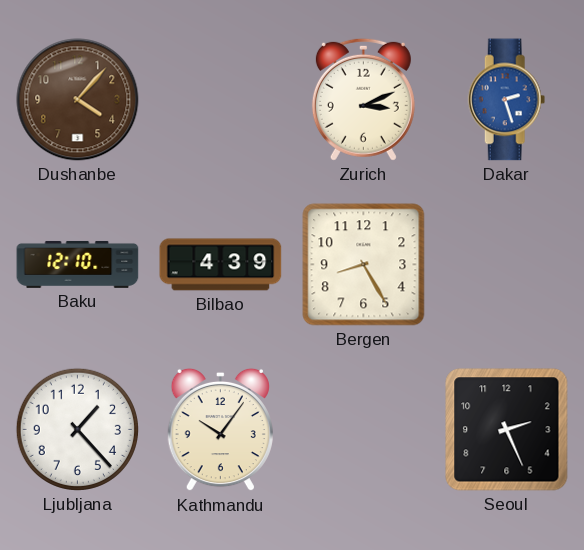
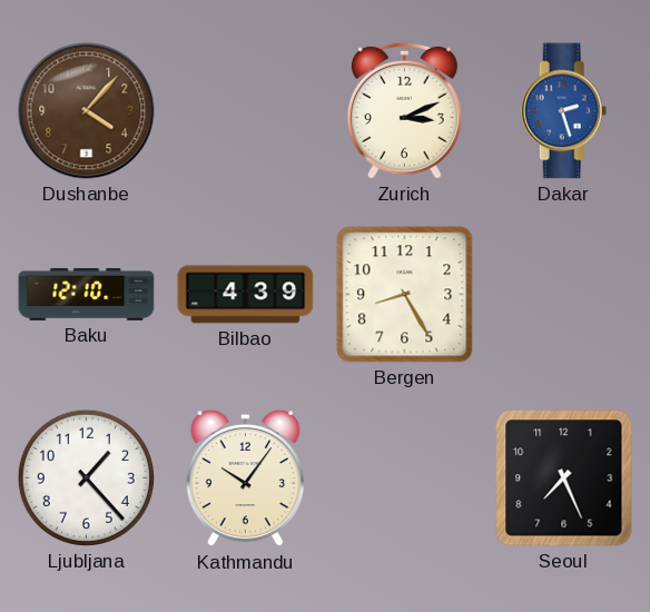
Seoul: 2:26 -> 7:26 (564, 478)
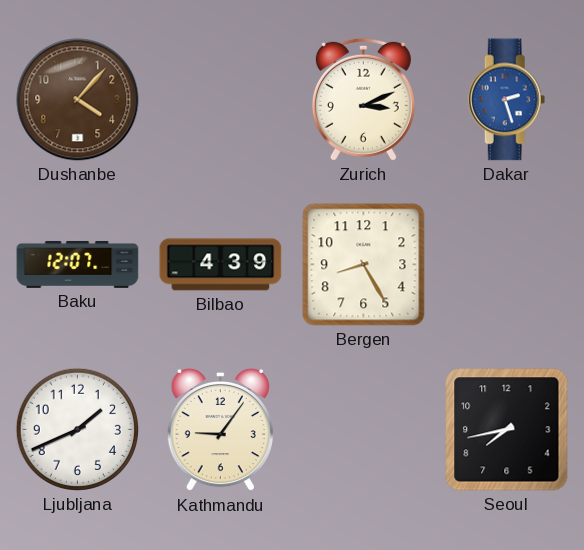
Baku: 12:10 -> 12:07 (78, 264)
Ljubljana: 1:23 -> 1:41 (77, 429)
Kathmandu: 10:06 -> 9:06 (220, 430)
Seoul: 7:26 -> 7:43 (507, 430)
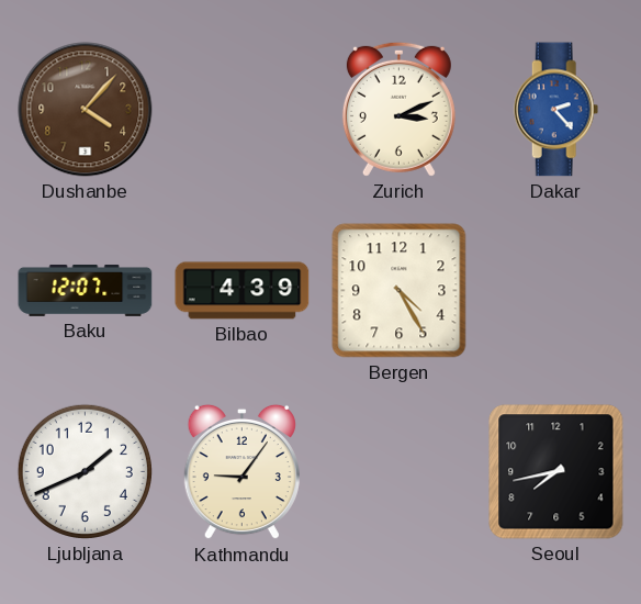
Dakar: 2:27 -> 2:23 (556, 110)
Bergen: 8:25 -> 4:25 (400, 291)
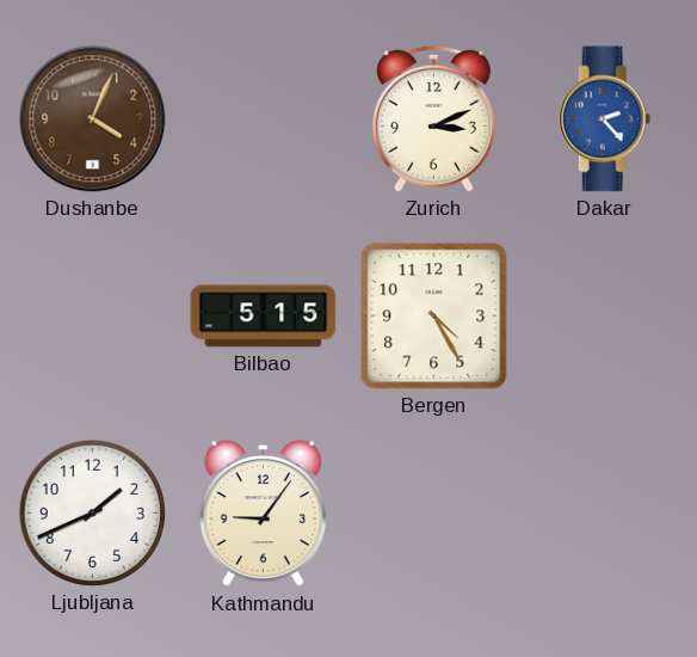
Dushanbe: 4:07 -> 4:04 (93, 119)
Baku: 12:07 -> none (86, 290)
Bilbao: 4:39 -> 5:15 (264, 317)
Seoul: 7:43 -> none (556, 472)
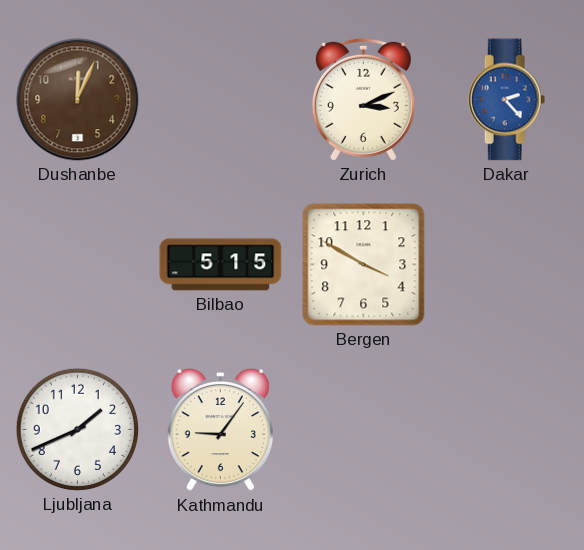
Dushanbe: 4:04 -> 12:04 (78, 100)
Bergen: 4:25 -> 3:50 (364, 265)
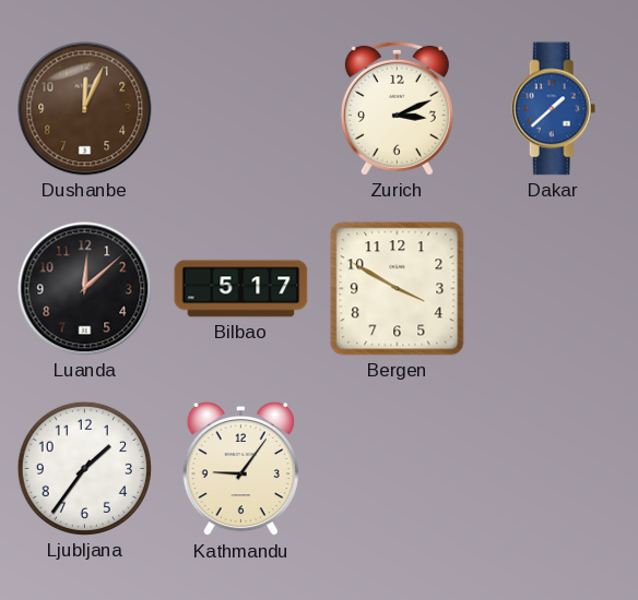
Dakar: 2:23 -> 1:38 (554, 109)
Luanda: none -> 12:08 (85, 289)
Bilbao: 5:15 -> 5:17 (241, 289)
Ljubljana: 1:41 -> 1:36 (84, 468)
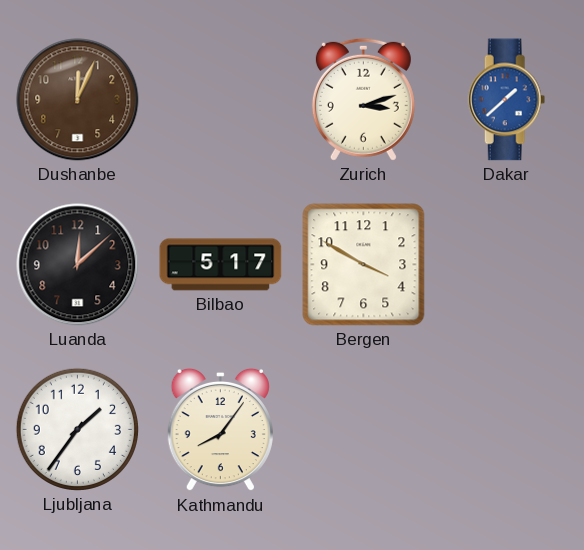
Zurich: 3:11 -> 3:12 (363, 99)
Kathmandu: 9:06 -> 8:06 (220, 430)
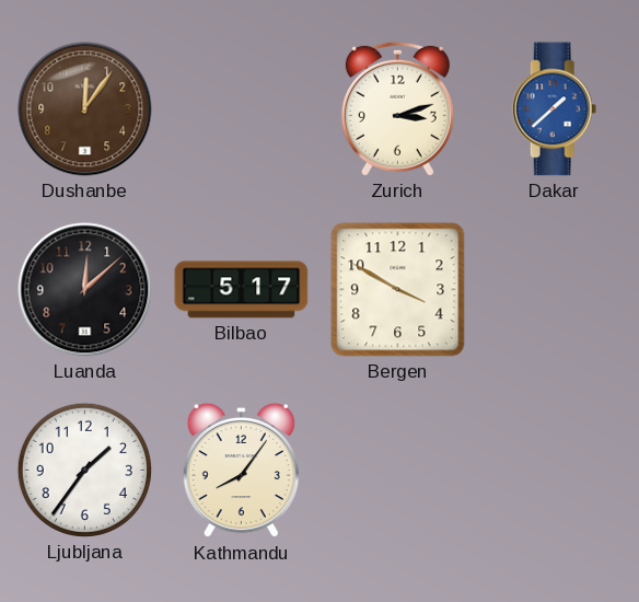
Dushanbe: 12:04 -> 12:06 (85, 109)
